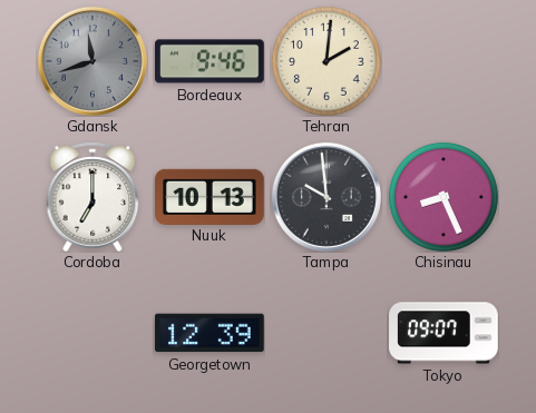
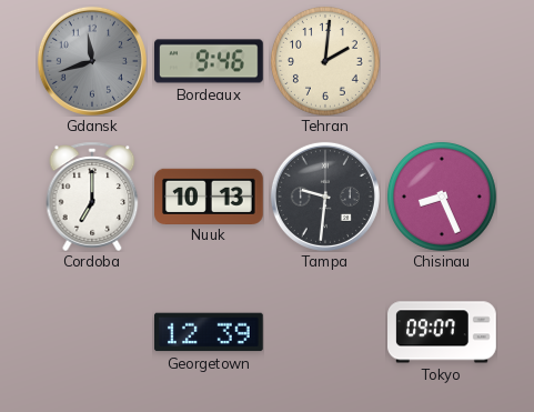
Tampa: 9:59 -> 9:31 (325, 197)
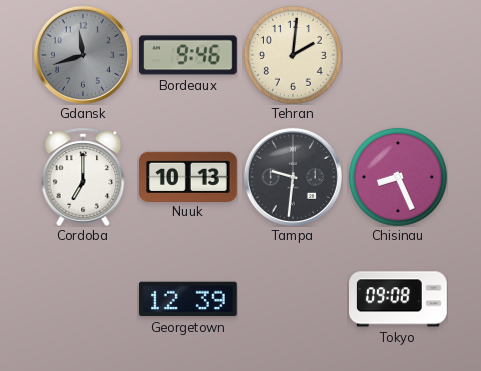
Tokyo: 09:07 -> 09:08 (399, 299)
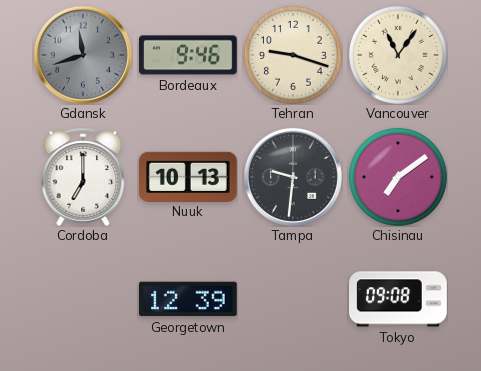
Tehran: 2:01 -> 9:18 (293, 55)
Vancouver: none -> 11:06 (398, 55)
Chisinau: 8:26 -> 7:09 (398, 177)
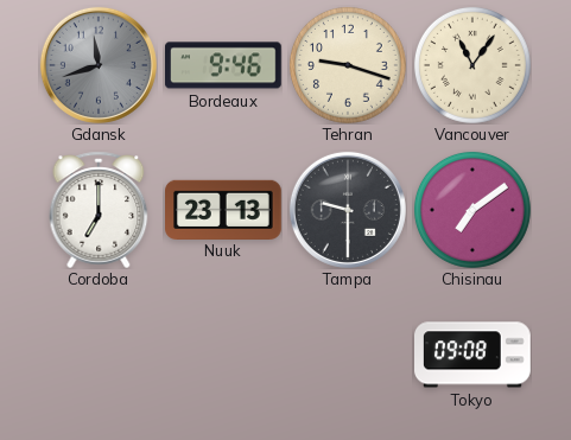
Nuuk: 10:13 -> 23:13 (224, 209)
Tampa: 9:31 -> 9:30 (348, 210)
Georgetown: 12:39 -> none (189, 299)
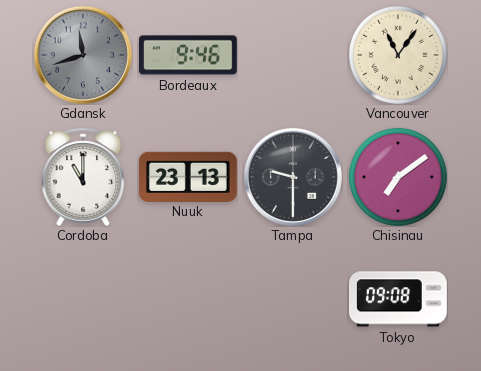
Tehran: 9:18 -> none (348, 65)
Cordoba: 7:00 -> 11:00 (83, 177)
